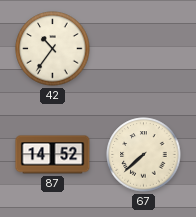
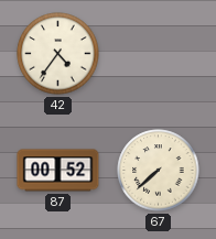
42: 10:36 -> 4:36 (58, 54)
87: 14:52 -> 00:52 (58, 171)
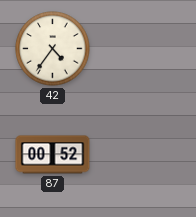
67: 7:38 -> none (159, 171)
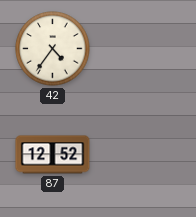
87: 00:52 -> 12:52 (53, 155)
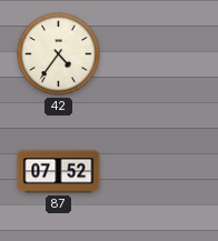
87: 12:52 -> 07:52 (59, 172)
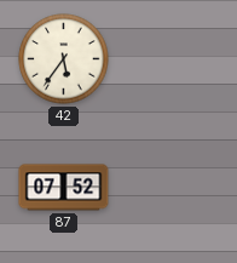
42: 4:36 -> 5:36 (64, 59)
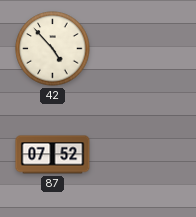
42: 5:36 -> 4:53 (53, 49)
